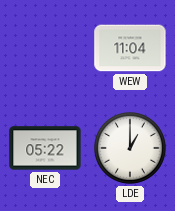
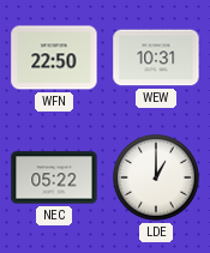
WFN: none -> 22:50 (54, 58)
WEW: 11:04 -> 10:31 (156, 58)
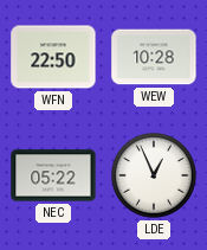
WEW: 10:31 -> 10:28 (154, 57)
LDE: 1:00 -> 12:56 (155, 177)
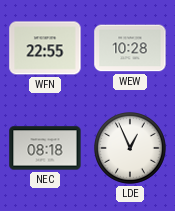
WFN: 22:50 -> 22:55 (45, 48)
NEC: 05:22 -> 08:18 (45, 148)
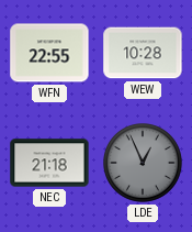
NEC: 08:18 -> 21:18 (49, 163)
LDE dial: white -> grey (144, 164)
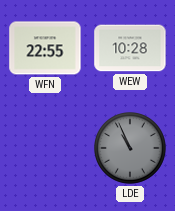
NEC: 21:18 -> none (49, 163)
LDE: 12:56 -> 10:56 (131, 149)
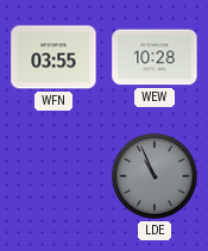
WFN: 22:55 -> 03:55 (53, 57)
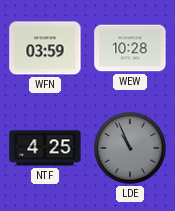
WFN: 03:55 -> 03:59 (45, 48)
NTF: none -> 4:25 (45, 148)
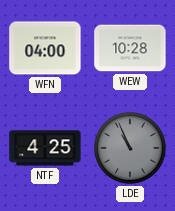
WFN: 03:59 -> 04:00 (45, 48)
